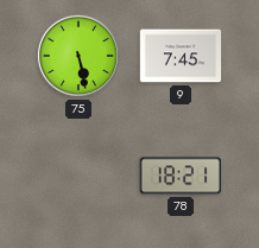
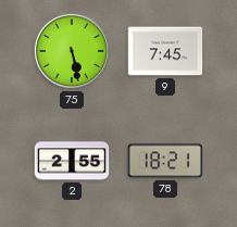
2: none -> 2:55 (72, 161)
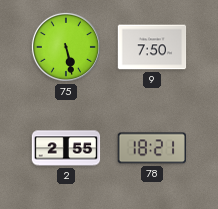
9: 7:45 -> 7:50 (152, 47)
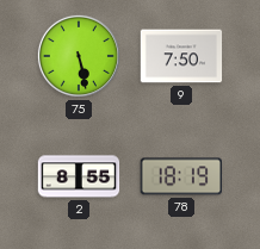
2: 2:55 -> 8:55 (79, 176)
78: 18:21 -> 18:19 (180, 176)
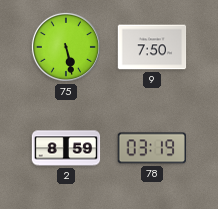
2: 8:55 -> 8:59 (66, 148)
78: 18:19 -> 03:19 (151, 148)
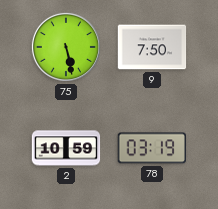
2: 8:59 -> 10:59 (66, 148)
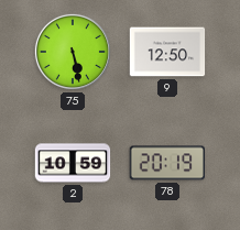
9: 7:50 -> 12:50 (167, 52)
78: 03:19 -> 20:19 (166, 163)
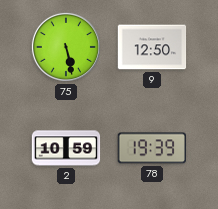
78: 20:19 -> 19:39 (151, 148)
